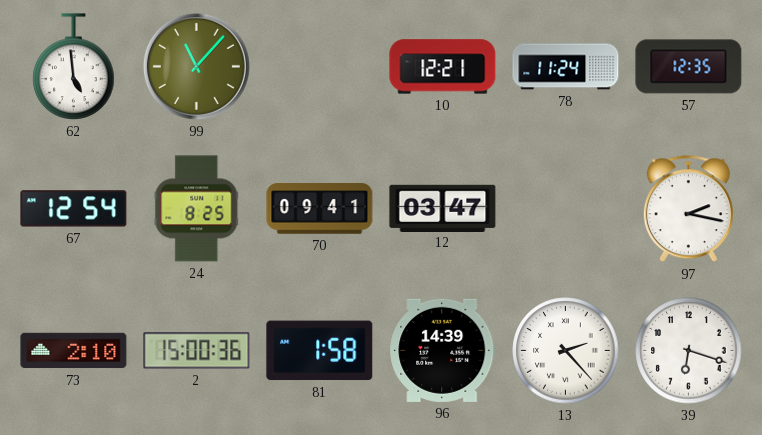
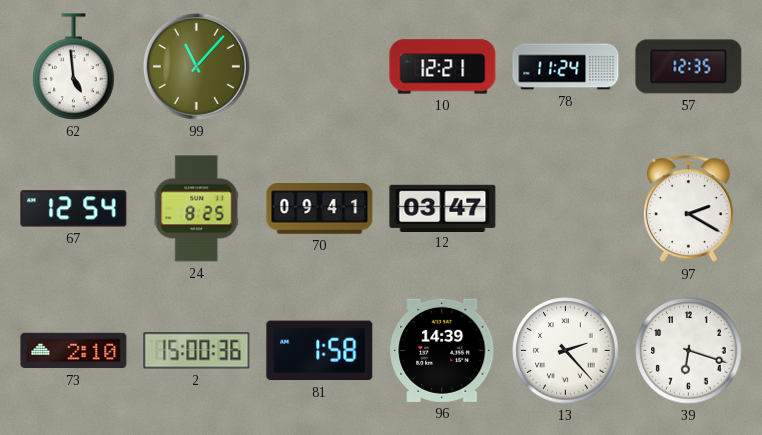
97: 2:17 -> 2:20 (688, 209)
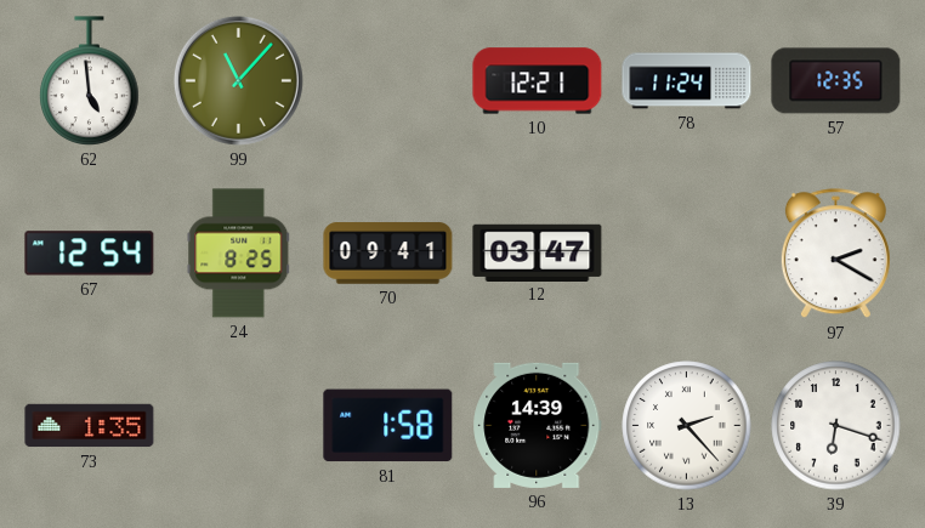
73: 2:10 -> 1:35 (90, 426)
2: 15:00 -> none (197, 351)
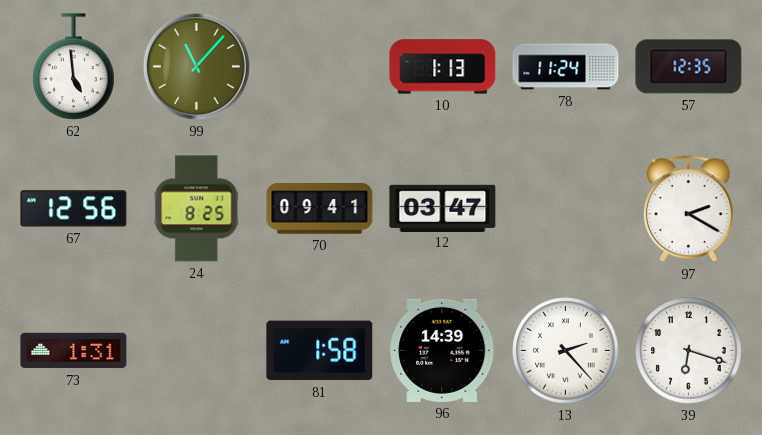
10: 12:21 -> 1:13 (443, 67)
67: 12:54 -> 12:56 (74, 209)
73: 1:35 -> 1:31 (74, 351)
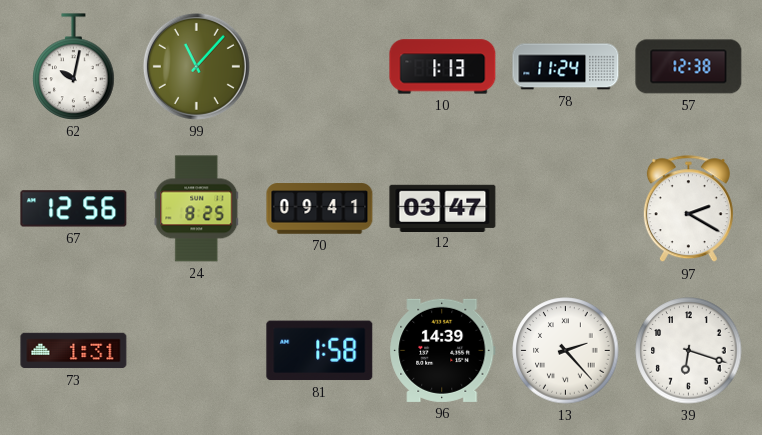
62: 4:59 -> 10:02 (74, 67)
57: 12:35 -> 12:38 (689, 67)
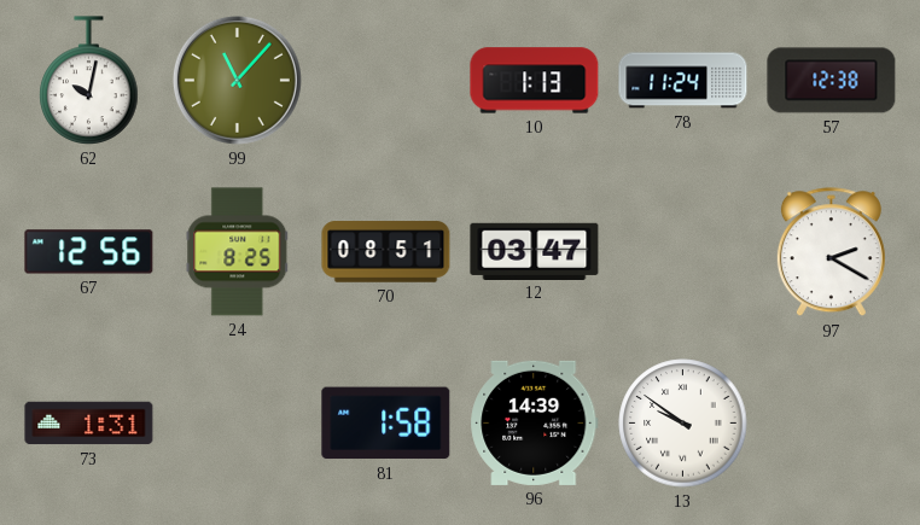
70: 09:41 -> 08:51 (386, 252)
13: 2:23 -> 9:51 (683, 424)
39: 6:18 -> none (689, 351)
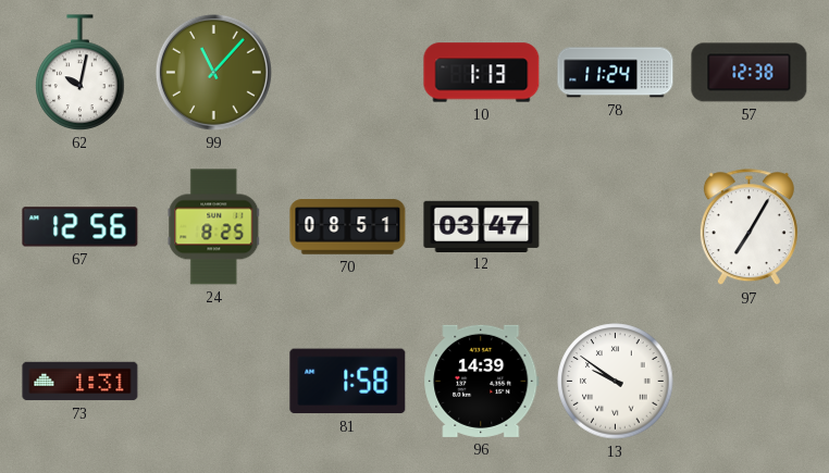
97: 2:20 -> 7:05 (748, 227)
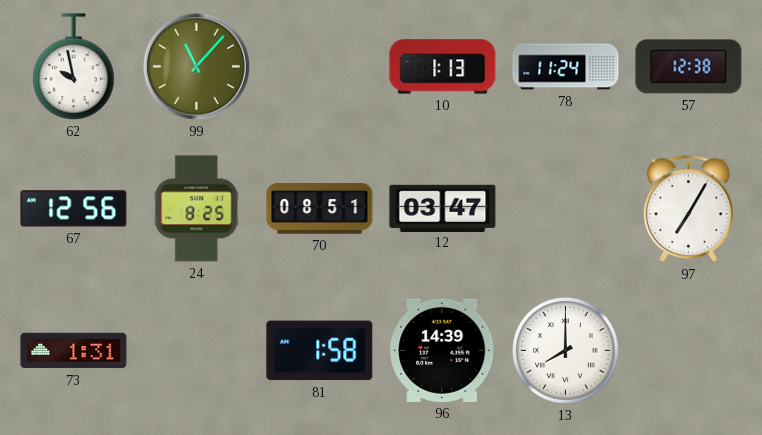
62: 10:02 -> 9:58 (74, 67)
13: 9:51 -> 8:00 (566, 351)
